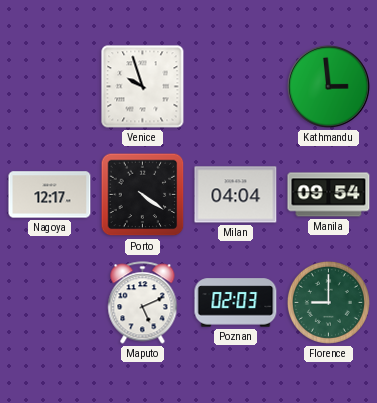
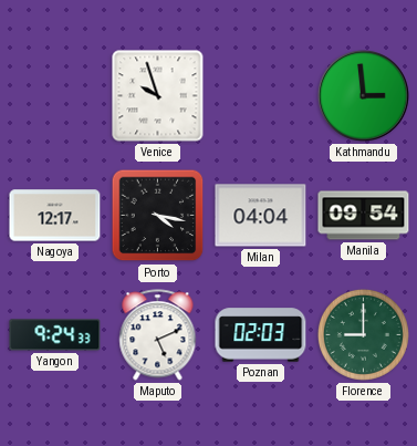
Porto: 4:21 -> 4:17 (158, 216)
Yangon: none -> 9:24 (55, 335)
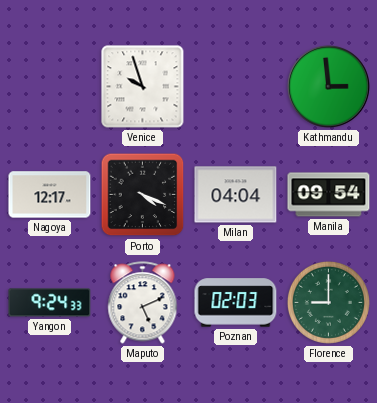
Porto: 4:17 -> 4:19 (143, 195)
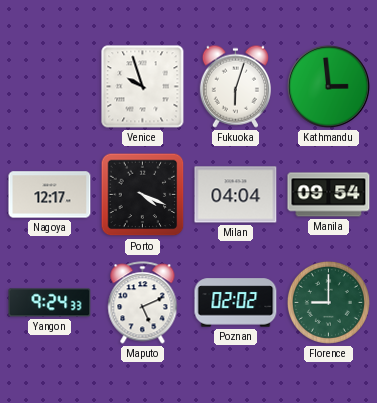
Fukuoka: none -> 6:03 (235, 86)
Poznan: 02:03 -> 02:02 (236, 303)
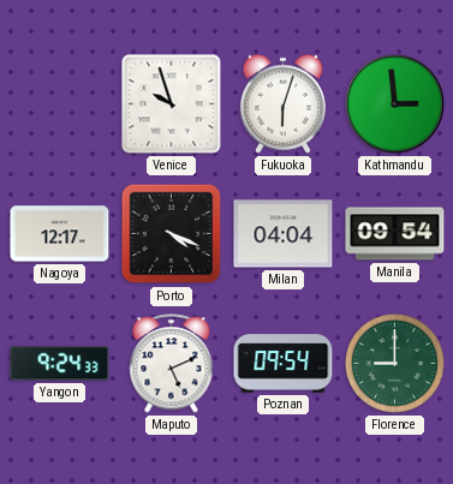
Poznan: 02:02 -> 09:54 (284, 364)
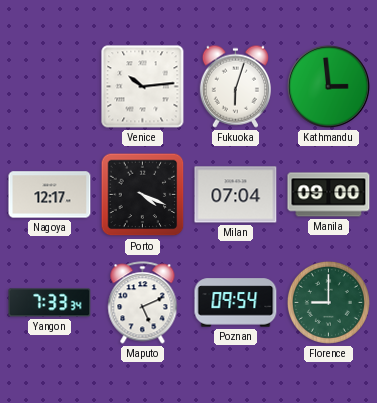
Venice: 9:57 -> 10:14 (143, 87)
Milan: 04:04 -> 07:04 (236, 195)
Manila: 09:54 -> 09:00 (329, 195)
Yangon: 9:24 -> 7:33 (50, 303)
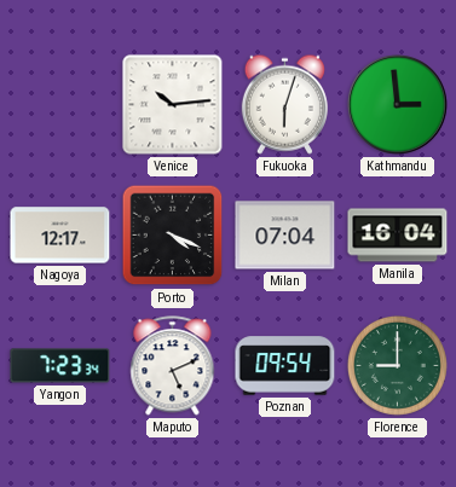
Manila: 09:00 -> 16:04 (398, 236)
Yangon: 7:33 -> 7:23 (60, 366)
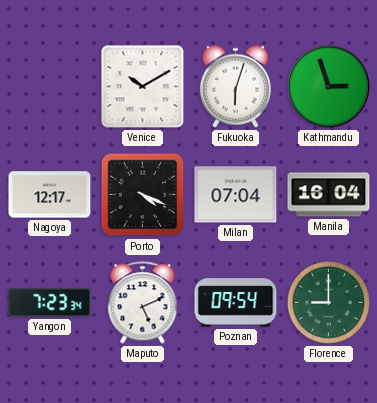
Venice: 10:14 -> 10:10 (143, 87)
Kathmandu: 2:59 -> 2:57 (329, 87)
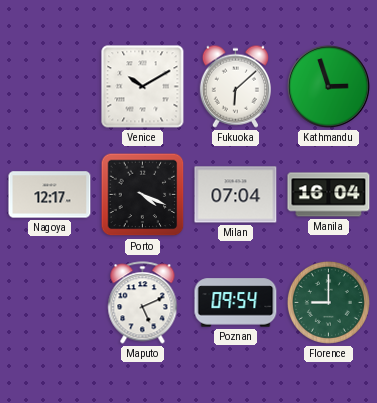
Fukuoka: 6:03 -> 6:08 (235, 86)
Yangon: 7:23 -> none (50, 303)
